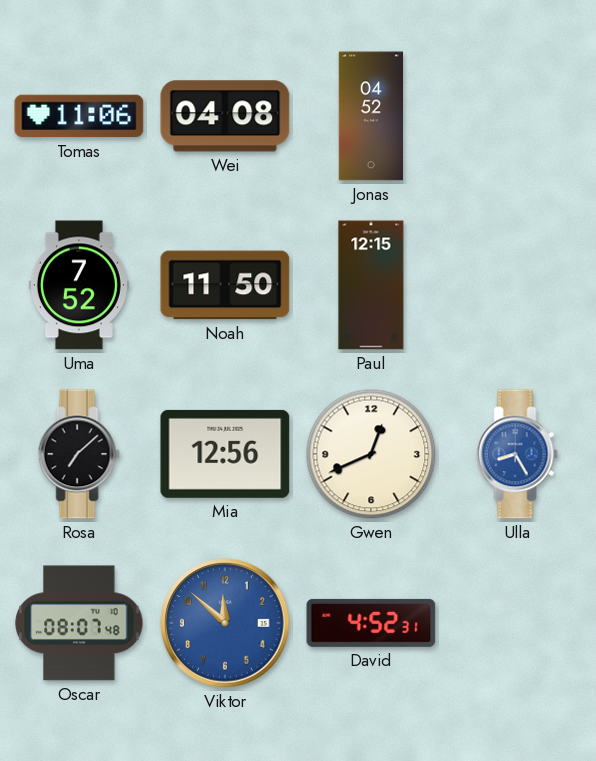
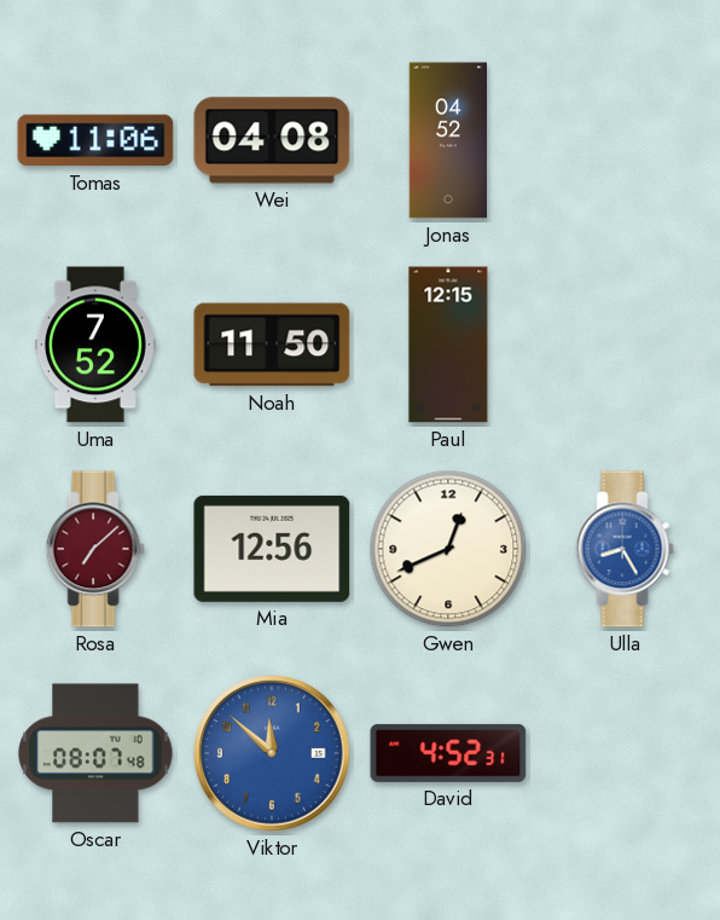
Rosa dial: black -> burgundy (95, 549)
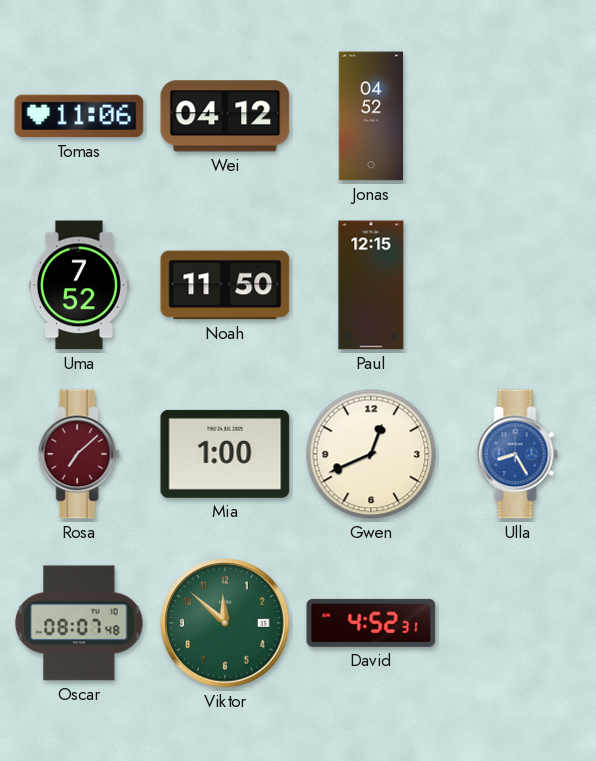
Wei: 04:08 -> 04:12 (225, 116)
Mia: 12:56 -> 1:00 (225, 454)
Viktor dial: blue -> green (225, 623)
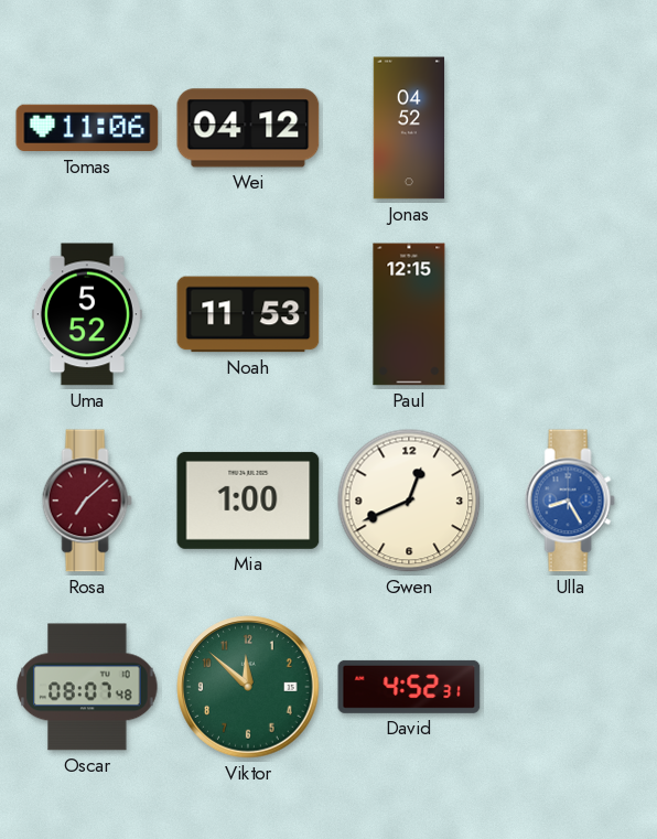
Uma: 7:52 -> 5:52 (87, 314)
Noah: 11:50 -> 11:53 (248, 314)
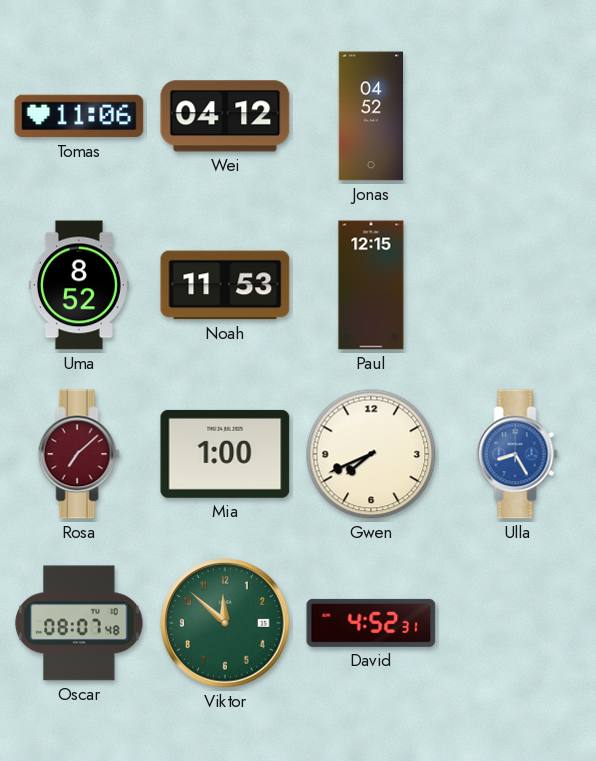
Uma: 5:52 -> 8:52 (79, 285)
Gwen: 12:41 -> 7:41 (371, 454)
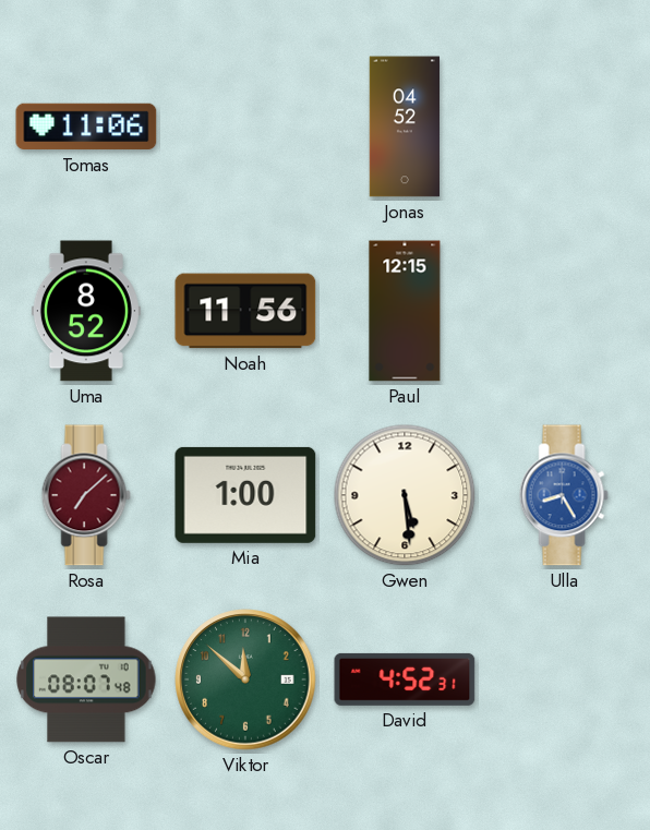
Wei: 04:12 -> none (225, 116)
Noah: 11:53 -> 11:56 (245, 311)
Gwen: 7:41 -> 5:29 (405, 495)
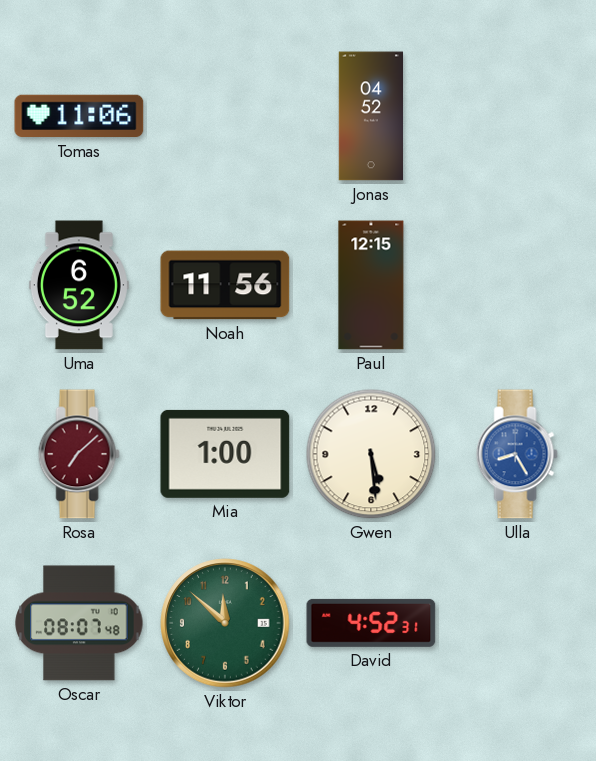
Uma: 8:52 -> 6:52 (79, 285)
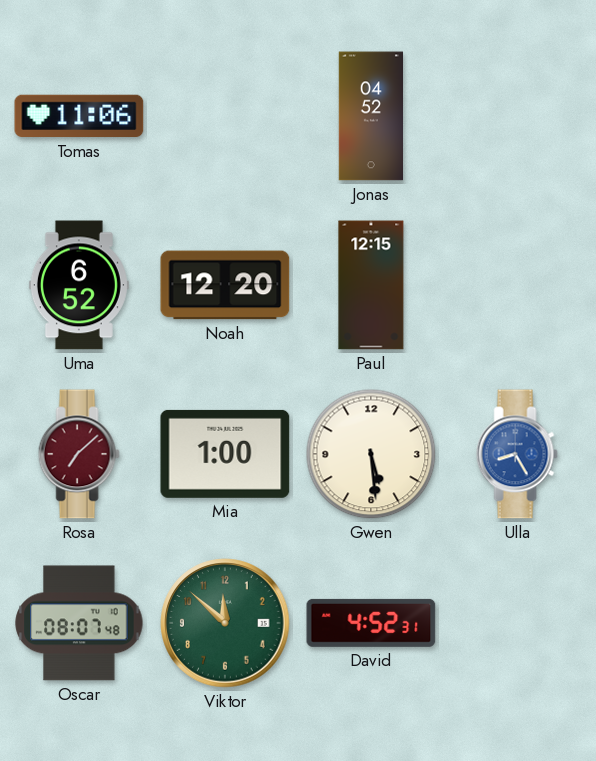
Noah: 11:56 -> 12:20 (225, 285)
